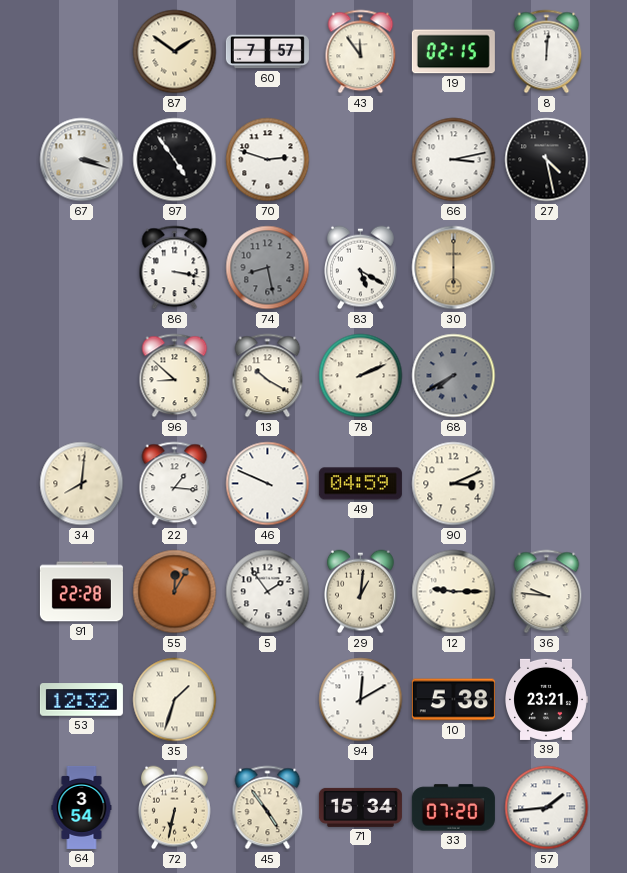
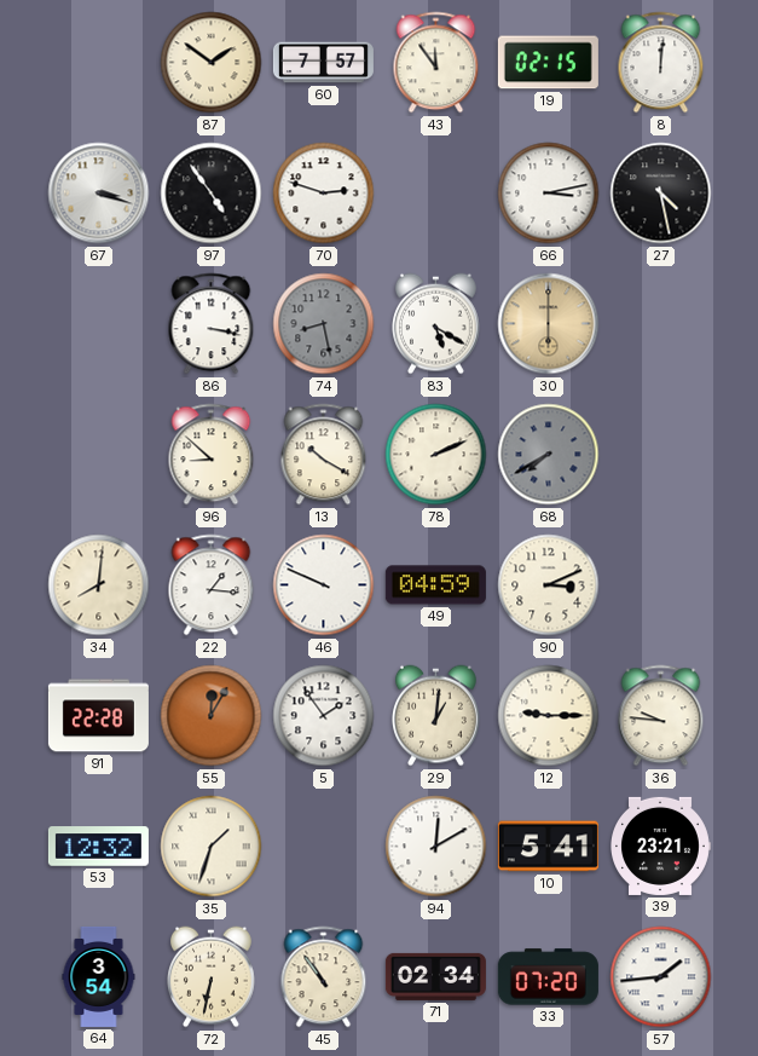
10: 5:38 -> 5:41 (548, 847)
45: 4:54 -> 10:54 (324, 977)
71: 15:34 -> 02:34 (435, 976)
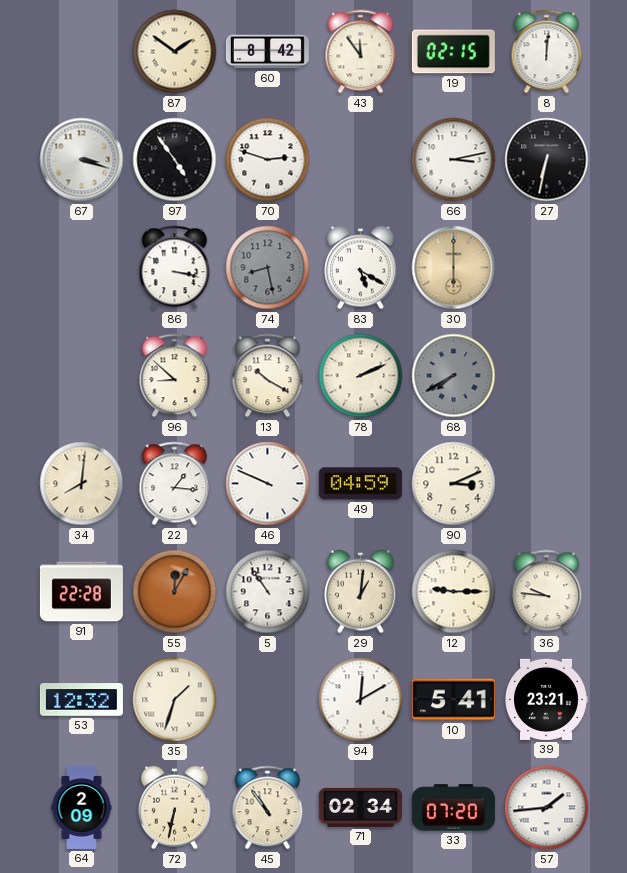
60: 7:57 -> 8:42 (267, 52)
27: 4:28 -> 6:32 (547, 160)
5: 1:54 -> 10:54 (268, 592)
64: 3:54 -> 2:09 (82, 807)
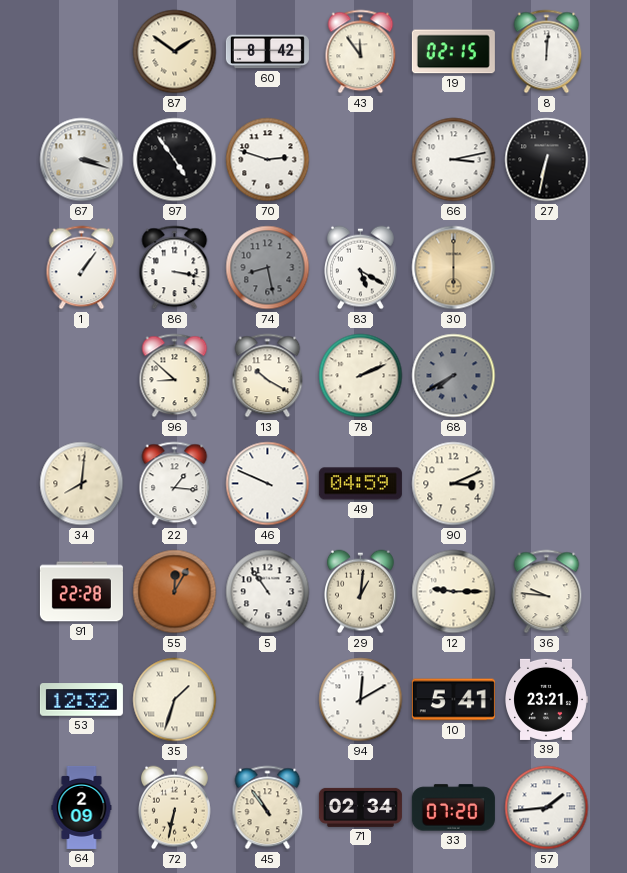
1: none -> 1:06 (82, 268)
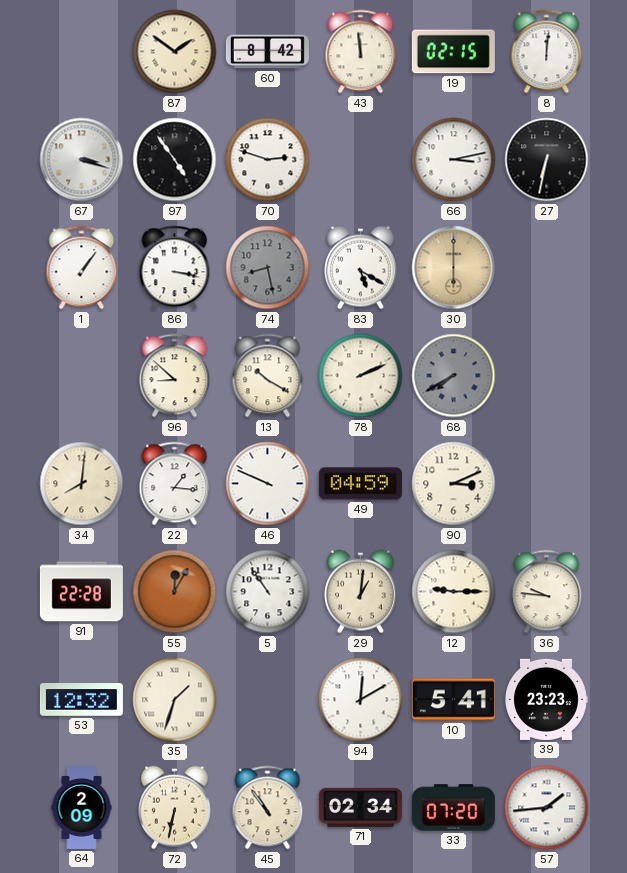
43: 11:54 -> 11:59 (361, 52)
39: 23:21 -> 23:23 (547, 699)
